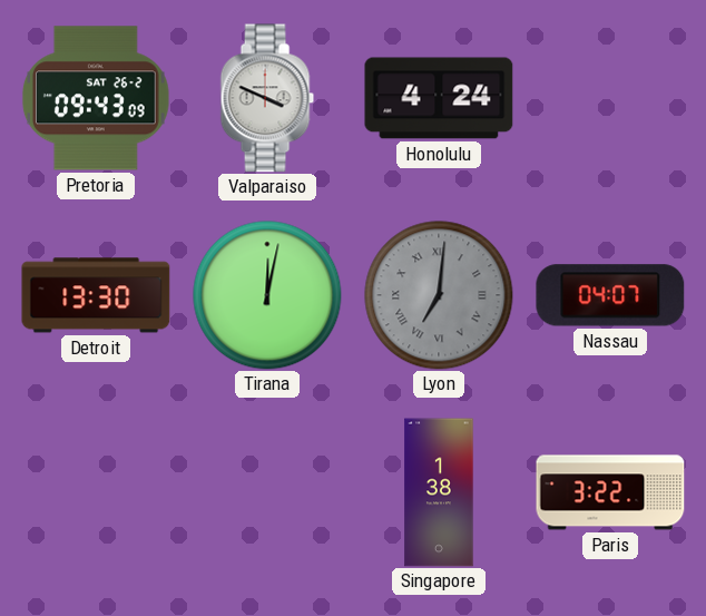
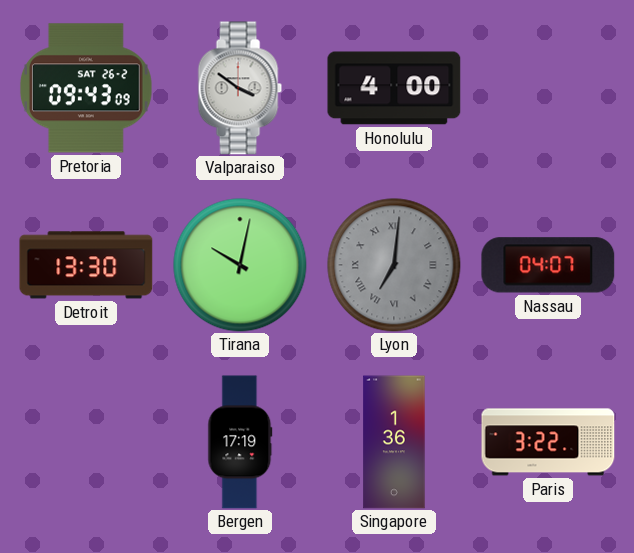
Valparaiso: 3:49 -> 3:51 (240, 88)
Honolulu: 4:24 -> 4:00 (394, 88)
Tirana: 12:02 -> 10:02 (240, 265)
Bergen: none -> 17:19 (240, 442)
Singapore: 1:38 -> 1:36 (394, 442)
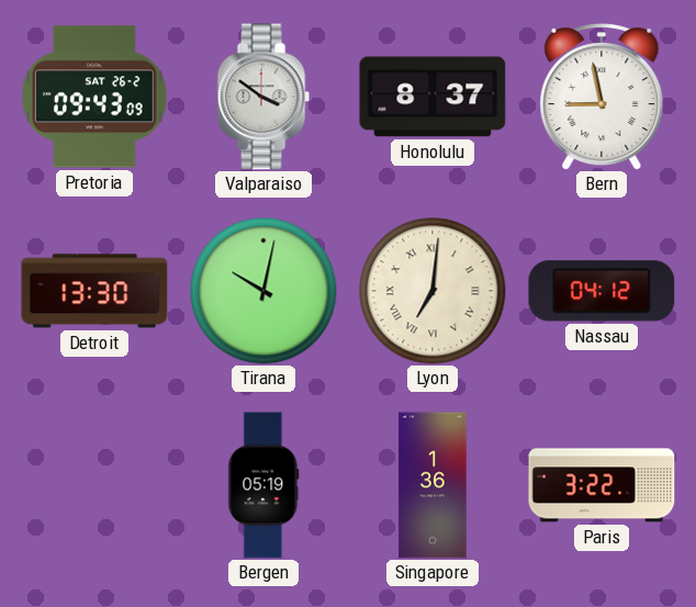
Honolulu: 4:00 -> 8:37 (433, 97)
Bern: none -> 8:58 (602, 98)
Lyon dial: grey -> cream (433, 291)
Nassau: 04:07 -> 04:12 (602, 291)
Bergen: 17:19 -> 05:19 (263, 485)
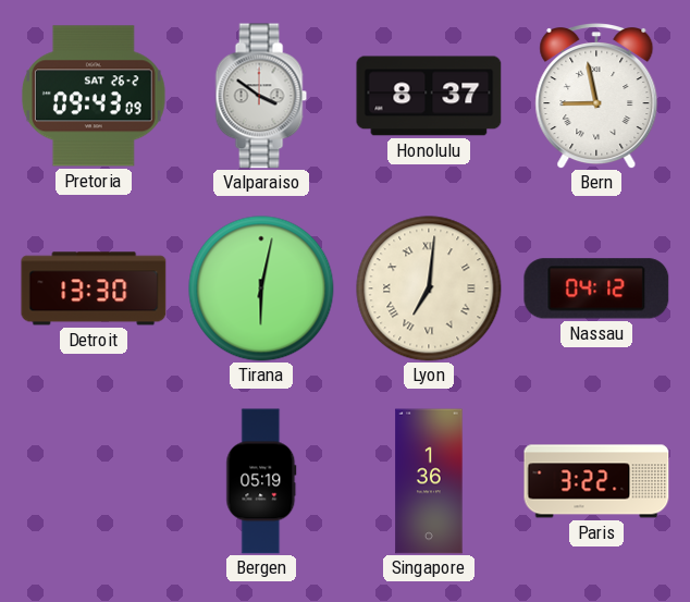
Tirana: 10:02 -> 6:02 (261, 288)
